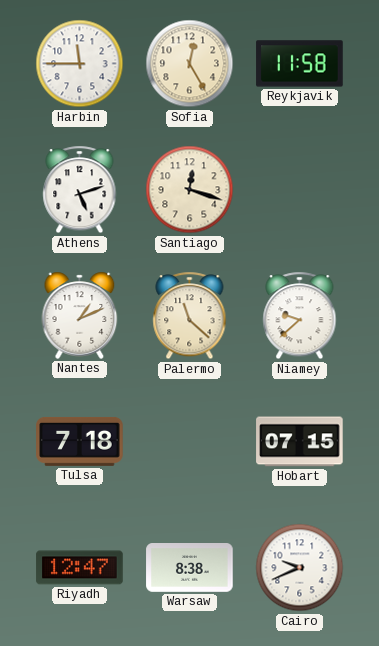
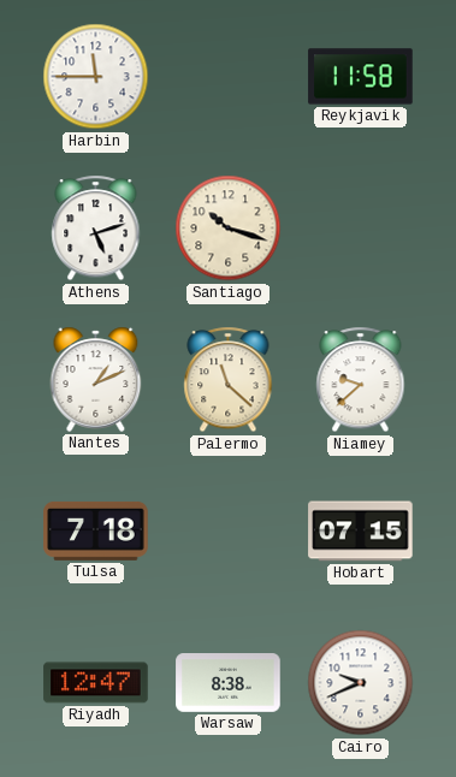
Sofia: 12:25 -> none (190, 64)
Santiago: 12:18 -> 10:18 (229, 229)
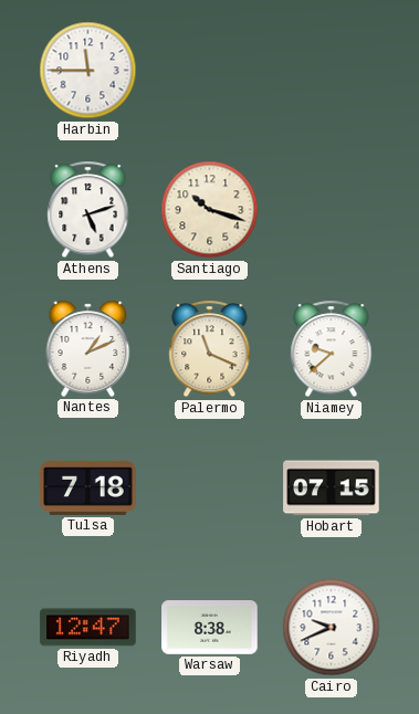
Reykjavik: 11:58 -> none (361, 77)
Palermo: 11:22 -> 11:19 (210, 349)
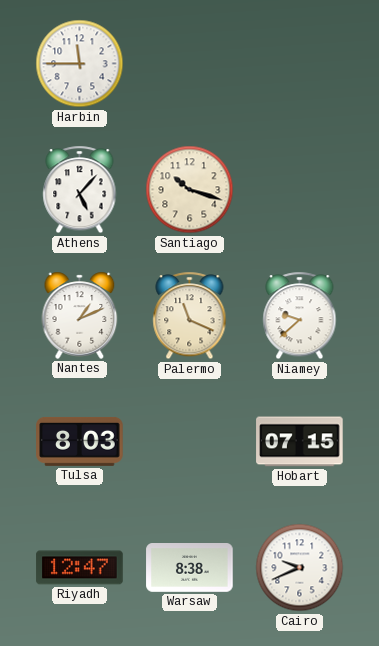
Athens: 5:12 -> 5:07 (80, 190)
Tulsa: 7:18 -> 8:03 (80, 441)
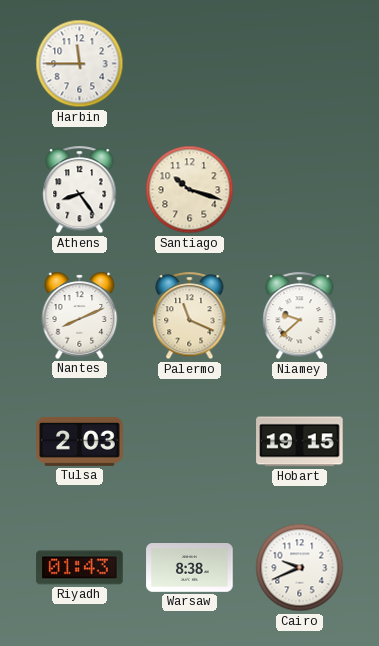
Athens: 5:07 -> 8:24 (80, 190)
Nantes: 1:11 -> 8:11 (80, 315)
Tulsa: 8:03 -> 2:03 (80, 441)
Hobart: 07:15 -> 19:15 (300, 442)
Riyadh: 12:47 -> 01:43 (80, 568)
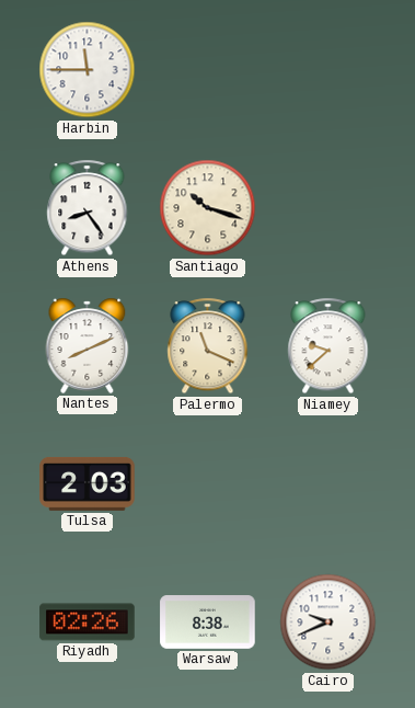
Hobart: 19:15 -> none (300, 442)
Riyadh: 01:43 -> 02:26 (88, 623)
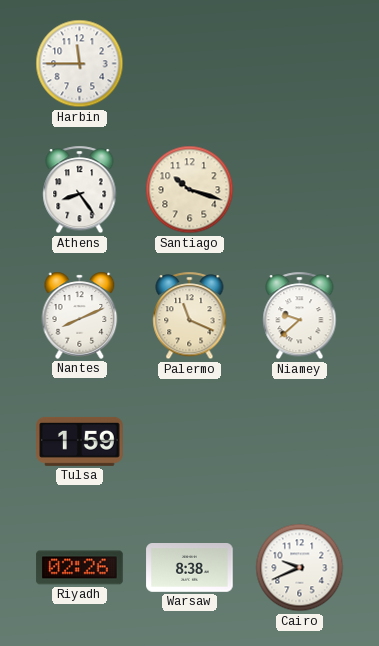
Tulsa: 2:03 -> 1:59 (80, 441)
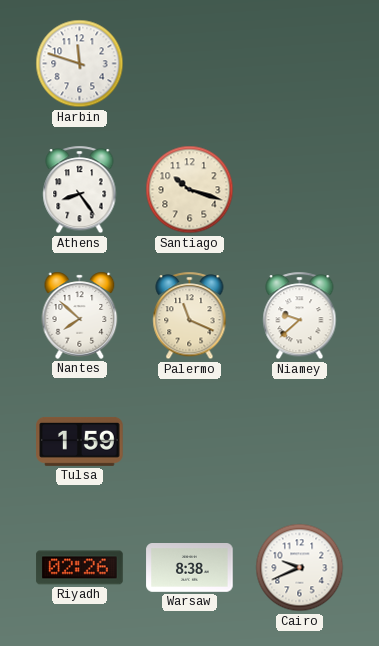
Harbin: 11:45 -> 11:48 (80, 64)
Nantes: 8:11 -> 7:52 (80, 315)
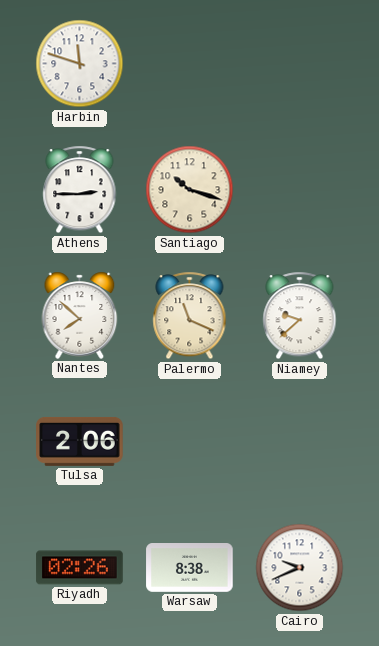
Athens: 8:24 -> 2:45 (80, 190)
Tulsa: 1:59 -> 2:06 (80, 441)
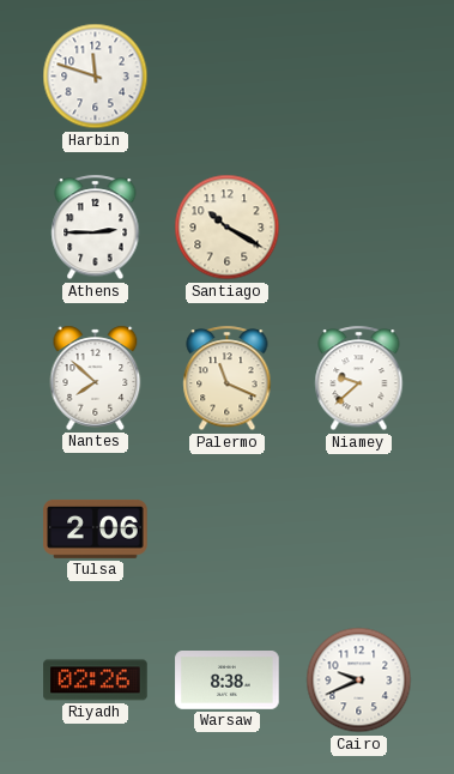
Santiago: 10:18 -> 10:20 (228, 228)
